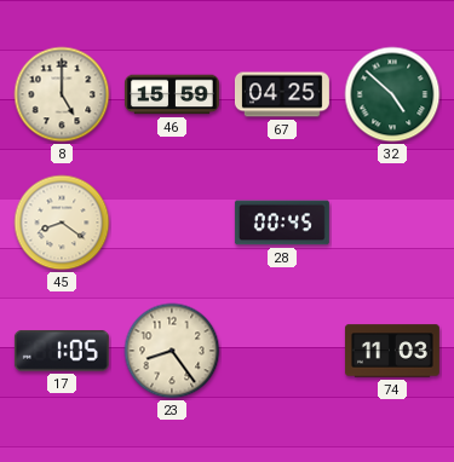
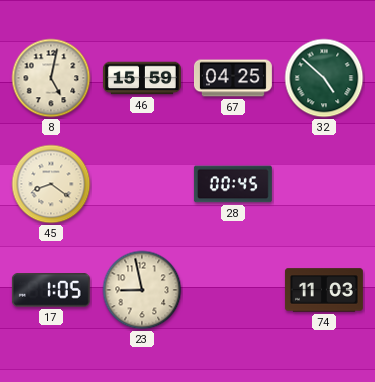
8: 5:00 -> 5:02 (51, 78)
23: 8:24 -> 8:58 (142, 290)
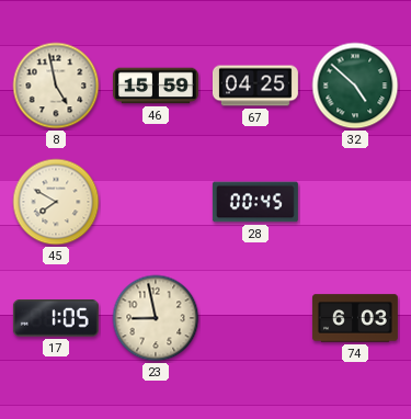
8: 5:02 -> 4:58 (56, 86)
45: 8:21 -> 7:50 (56, 202)
74: 11:03 -> 6:03 (355, 318)
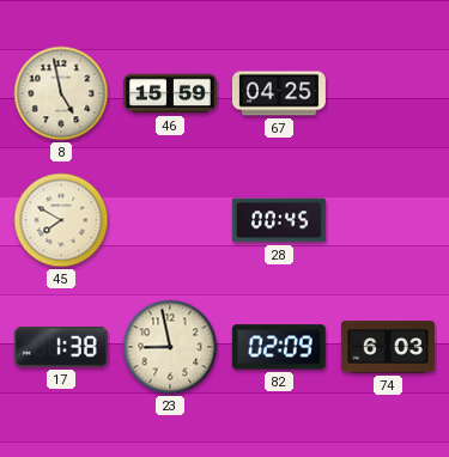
32: 4:52 -> none (355, 86)
17: 1:05 -> 1:38 (61, 347)
82: none -> 02:09 (279, 347)
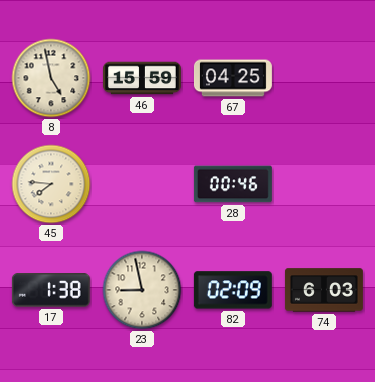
45: 7:50 -> 7:46 (51, 184)
28: 00:45 -> 00:46 (233, 184)
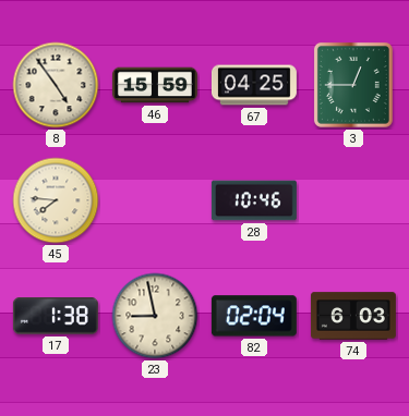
8: 4:58 -> 4:54 (56, 85)
3: none -> 12:45 (353, 85)
28: 00:46 -> 10:46 (254, 200)
82: 02:09 -> 02:04 (254, 316)
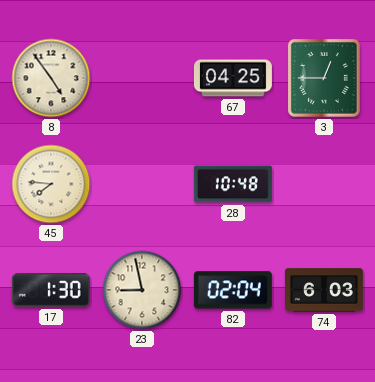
46: 15:59 -> none (155, 85)
28: 10:46 -> 10:48 (233, 184)
17: 1:38 -> 1:30 (51, 290)
